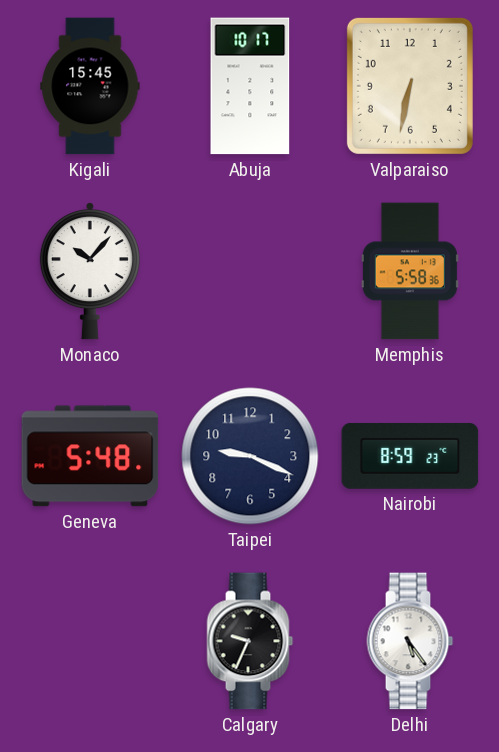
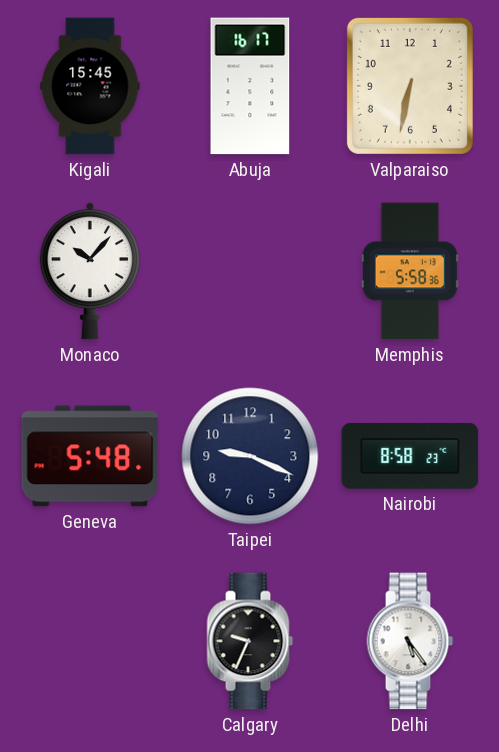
Abuja: 10:17 -> 16:17 (250, 86)
Nairobi: 8:59 -> 8:58 (410, 456)
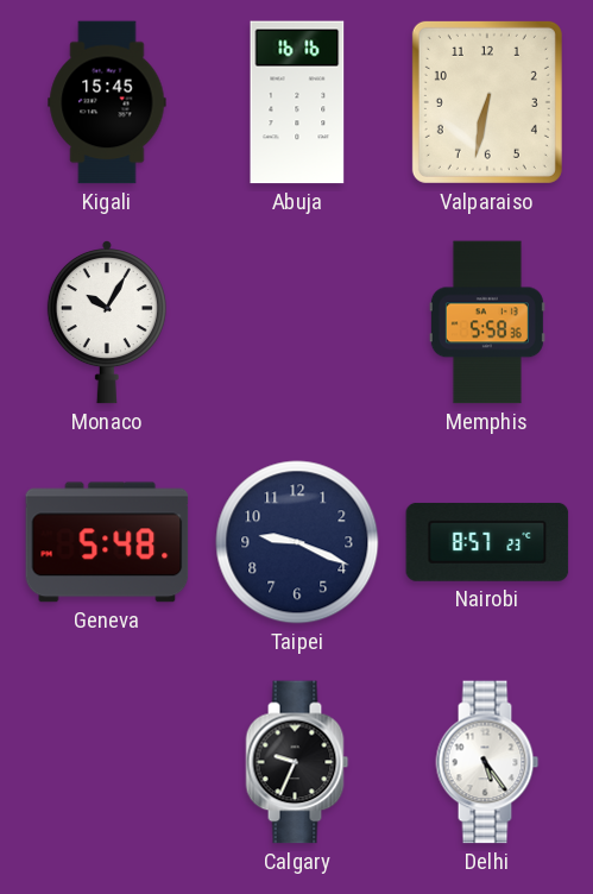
Abuja: 16:17 -> 16:16 (297, 102)
Monaco: 10:07 -> 10:05 (107, 323)
Nairobi: 8:58 -> 8:57 (487, 542)
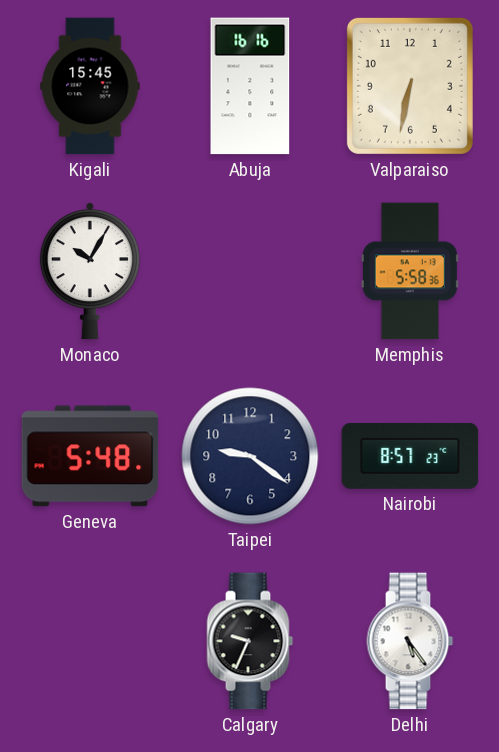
Taipei: 9:19 -> 9:21 (250, 456)
